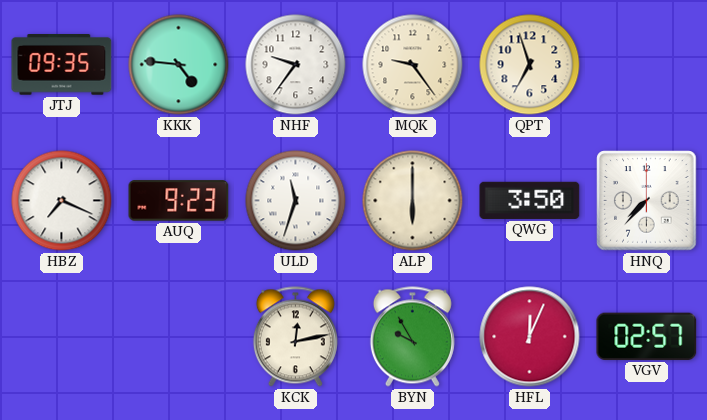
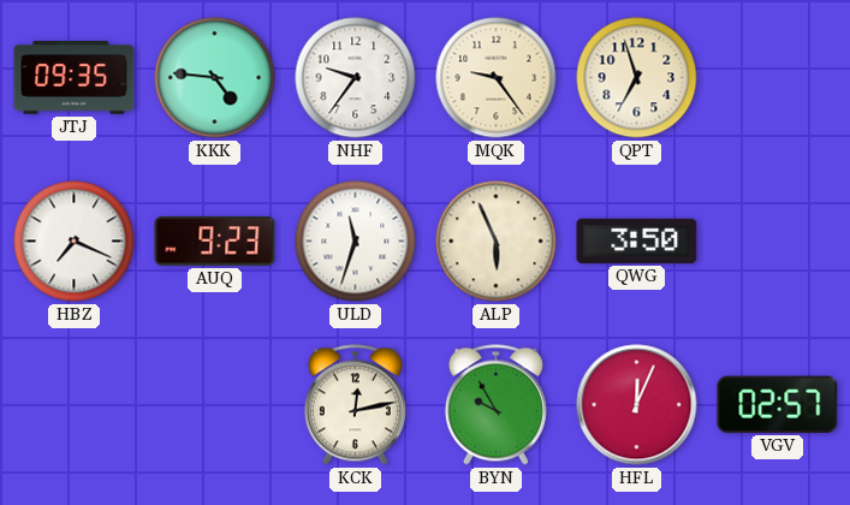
ALP: 6:00 -> 5:56 (497, 242)
HNQ: 7:37 -> none (647, 201)
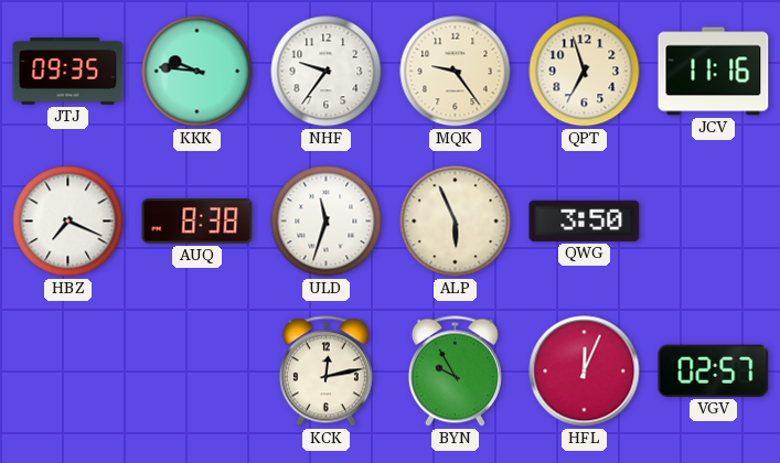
KKK: 4:46 -> 9:46 (197, 72)
JCV: none -> 11:16 (714, 72)
AUQ: 9:23 -> 8:38 (197, 222)
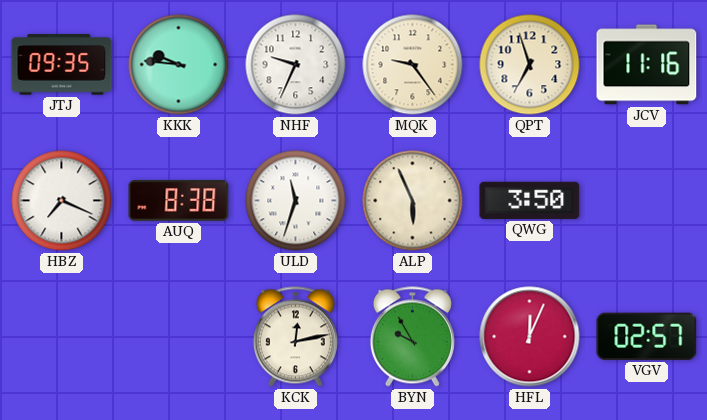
NHF: 9:36 -> 9:34 (296, 65)
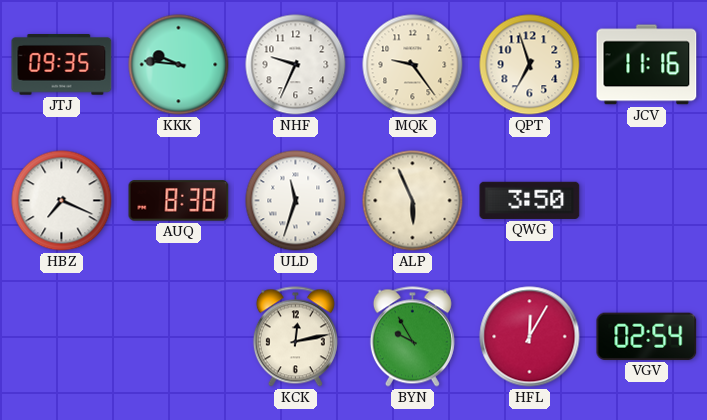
HFL: 12:04 -> 12:05 (530, 337)
VGV: 02:57 -> 02:54 (647, 336)
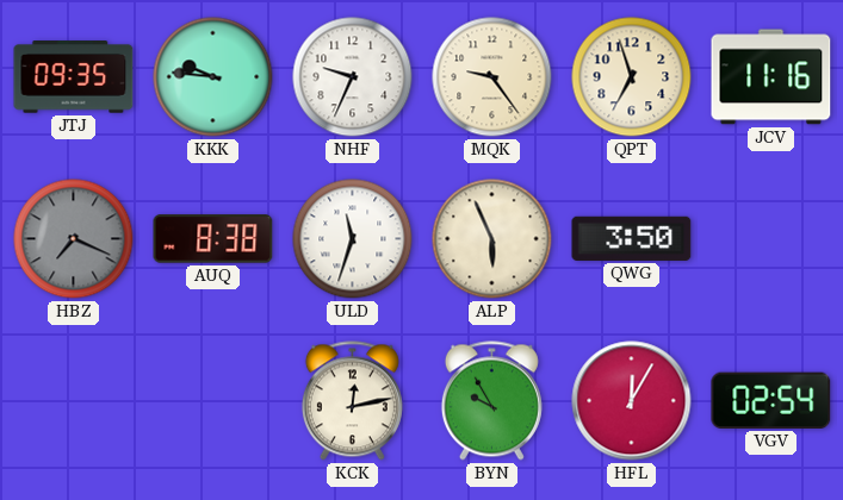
HBZ dial: white -> grey (74, 239)
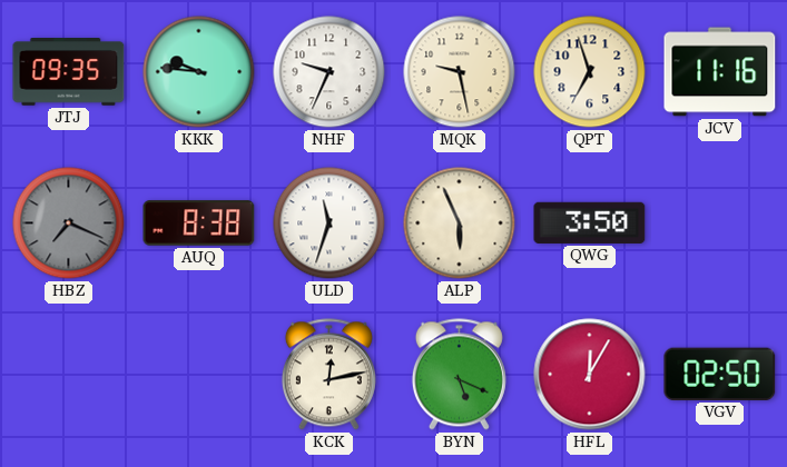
MQK: 9:24 -> 9:28 (460, 72)
BYN: 9:55 -> 5:19 (459, 375)
VGV: 02:54 -> 02:50 (720, 374)
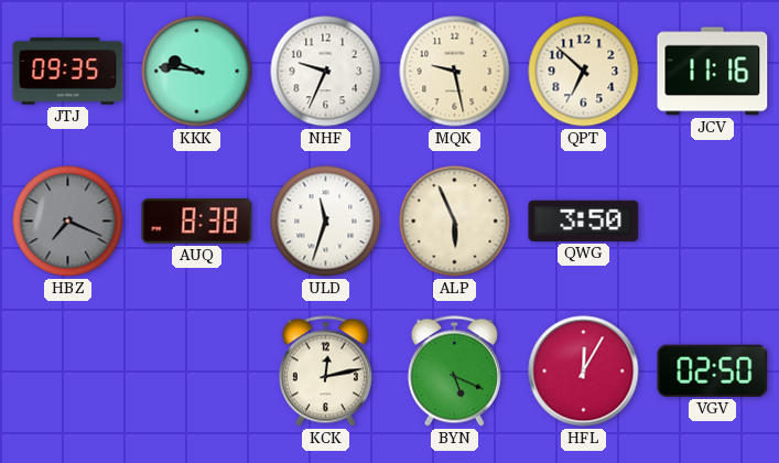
QPT: 6:57 -> 6:52 (584, 72)
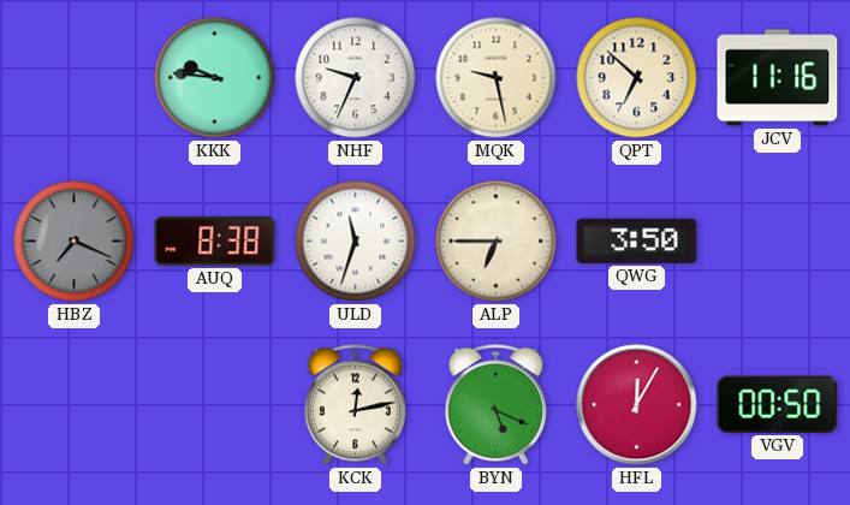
JTJ: 09:35 -> none (68, 72)
ALP: 5:56 -> 6:45 (497, 242)
VGV: 02:50 -> 00:50 (778, 404)
